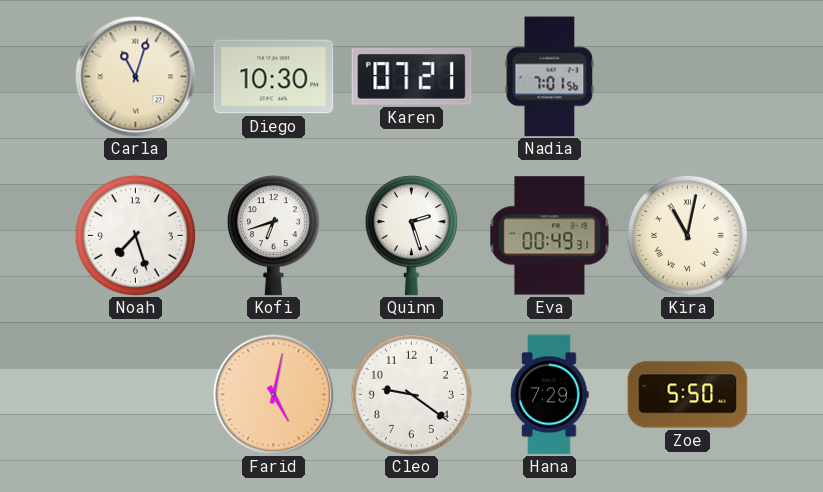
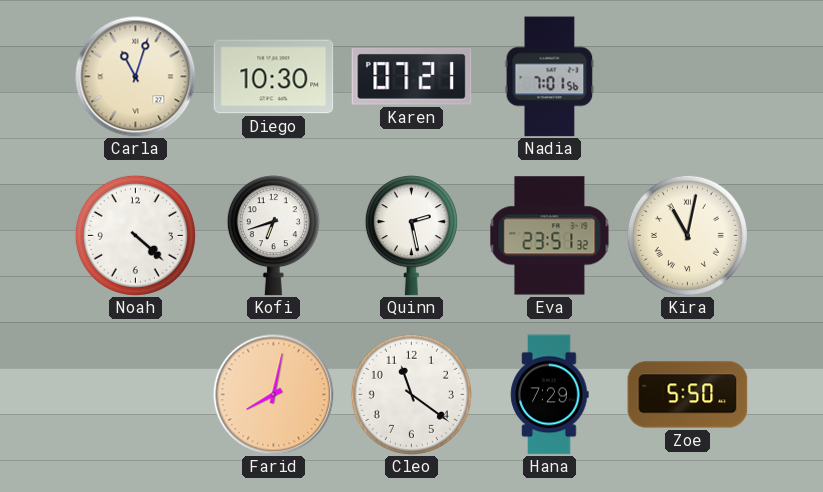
Noah: 7:27 -> 4:22 (135, 235)
Quinn: 2:27 -> 2:28 (411, 236)
Eva: 00:49 -> 23:51 (550, 236)
Farid: 5:02 -> 8:02 (274, 395)
Cleo: 9:21 -> 11:21 (411, 394)
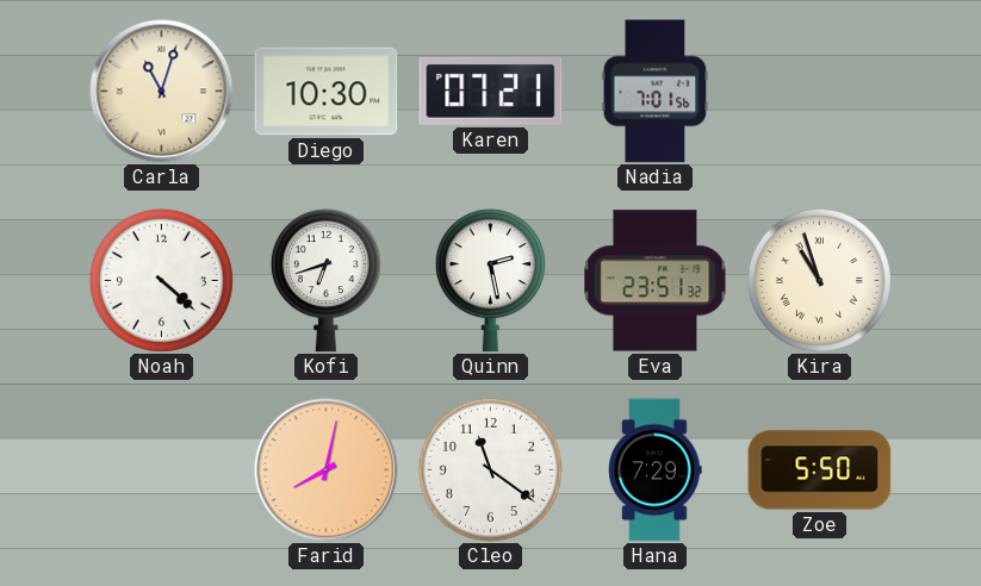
Kira: 11:02 -> 10:57 (819, 280)
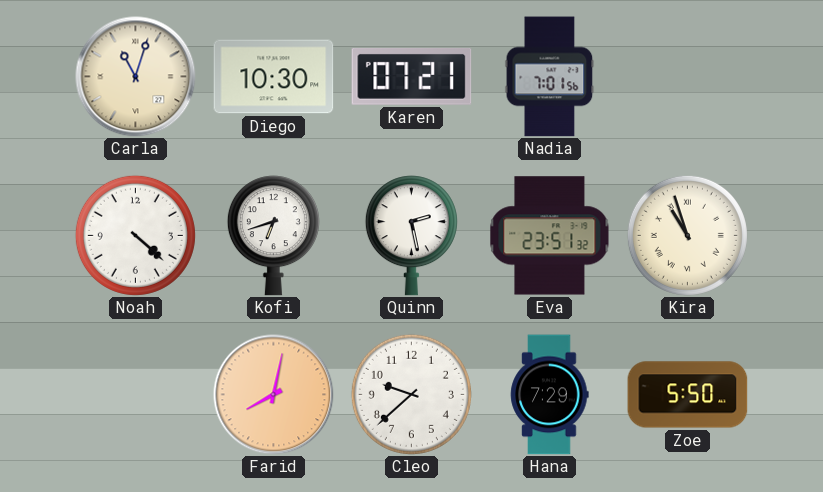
Cleo: 11:21 -> 9:38 (411, 394)
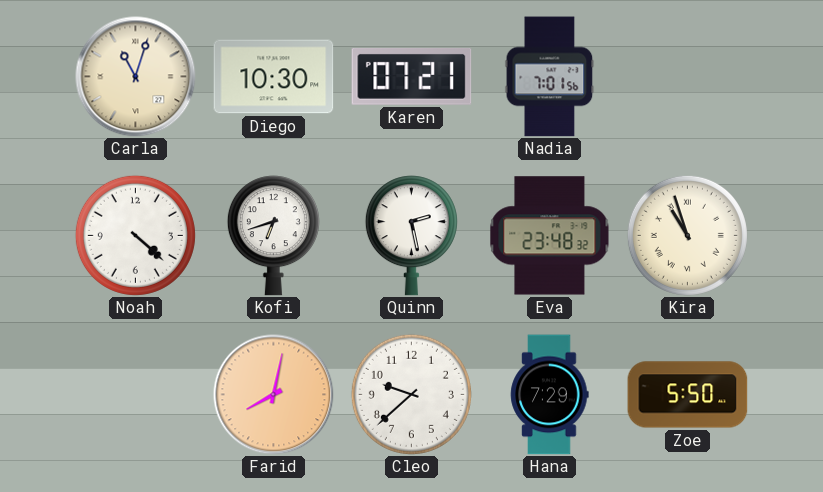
Eva: 23:51 -> 23:48 (550, 236)
